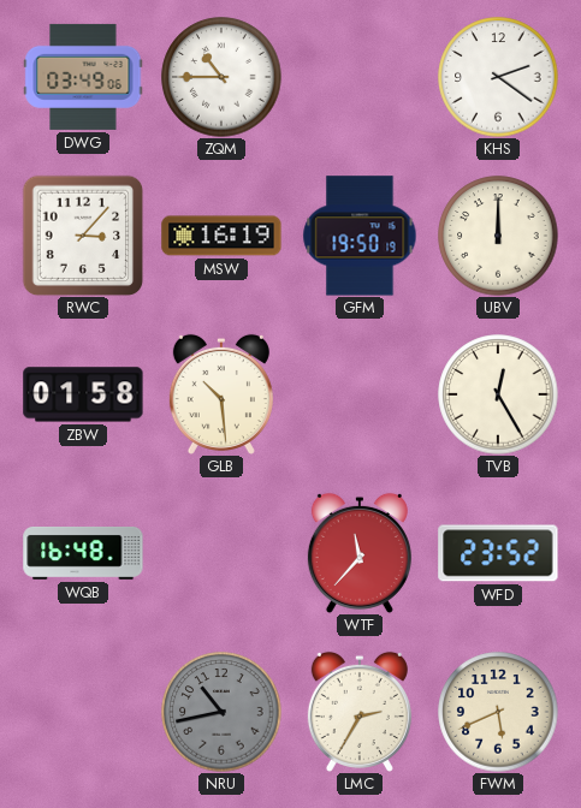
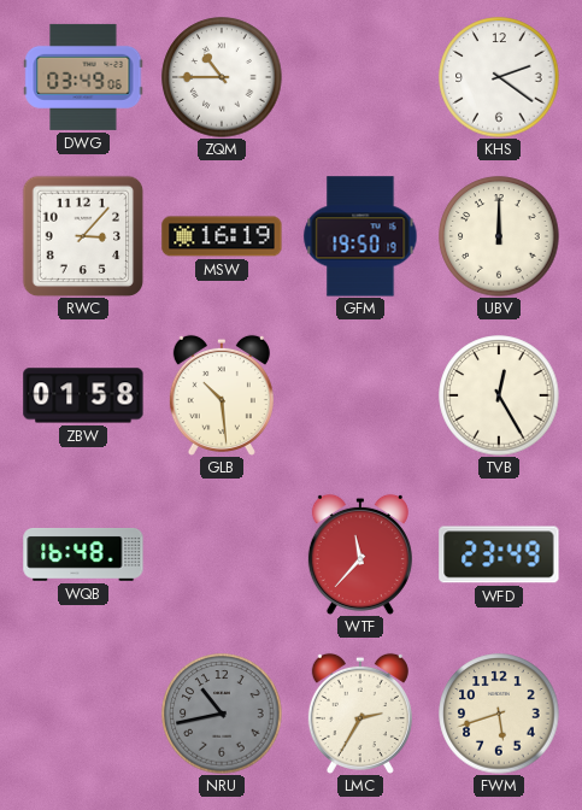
WFD: 23:52 -> 23:49 (499, 554)
FWM: 5:41 -> 5:42 (499, 714)
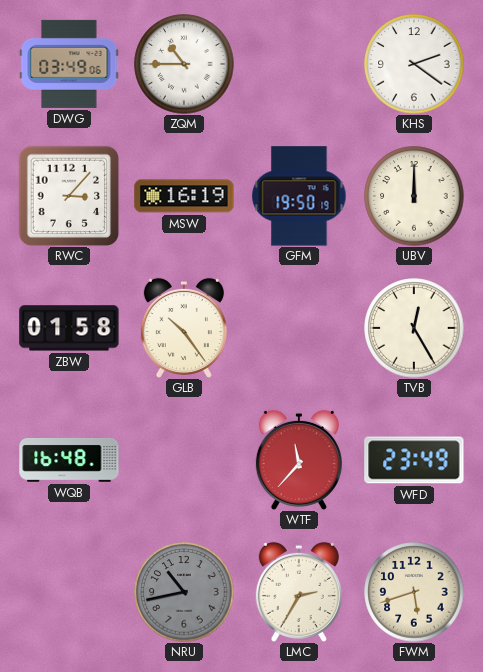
GLB: 10:29 -> 10:24 (184, 328)
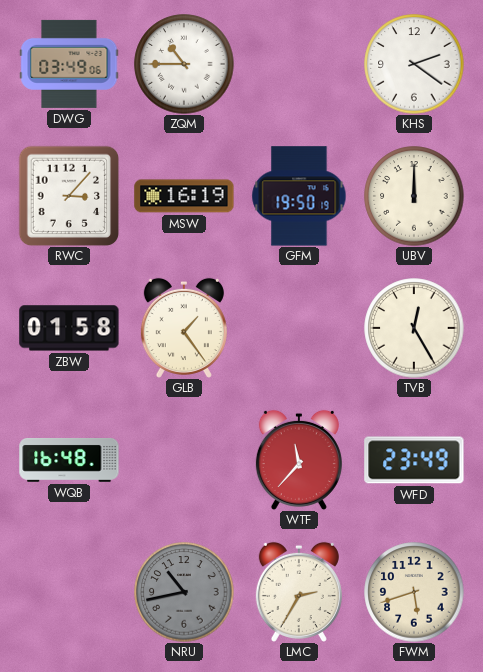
GLB: 10:24 -> 1:24 (184, 328)
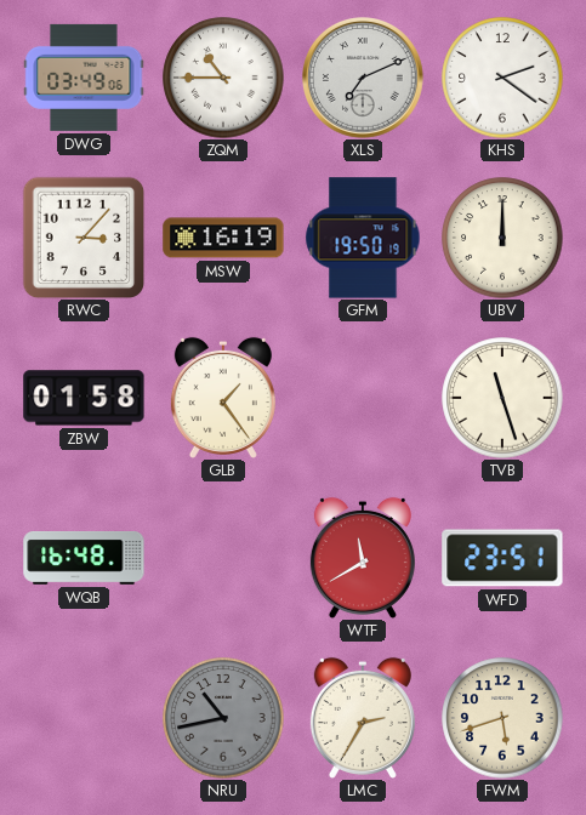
XLS: none -> 7:11 (364, 79)
TVB: 12:25 -> 11:27 (502, 398)
WTF: 11:37 -> 11:40 (363, 558)
WFD: 23:49 -> 23:51 (502, 558)
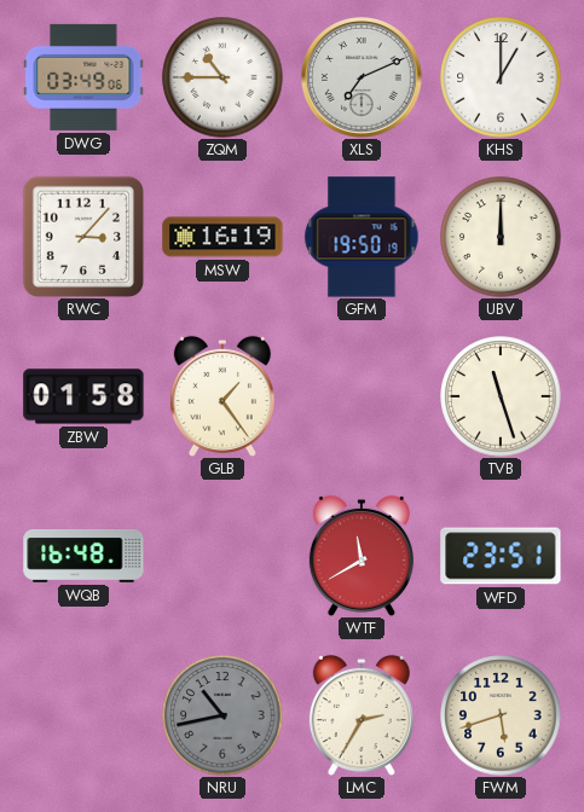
KHS: 2:21 -> 1:00 (501, 77)
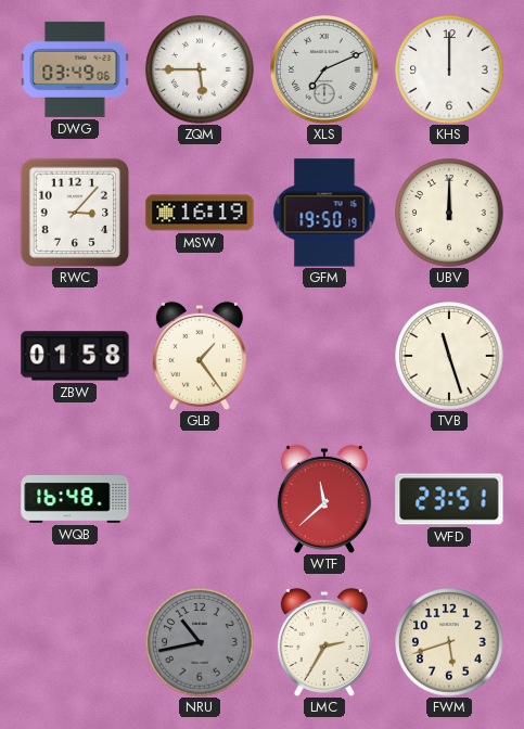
ZQM: 10:45 -> 5:45 (200, 69)
KHS: 1:00 -> 12:00 (449, 69)
WTF: 11:40 -> 11:38 (324, 499)
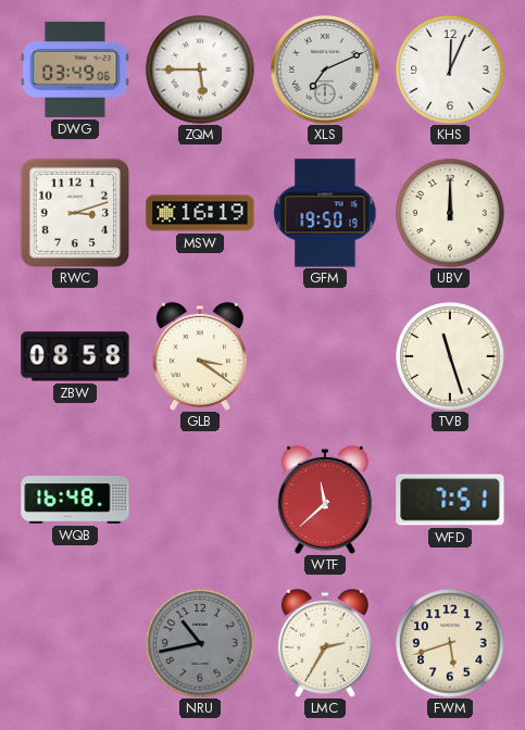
KHS: 12:00 -> 12:04 (450, 70)
RWC: 3:07 -> 3:12 (75, 213)
ZBW: 01:58 -> 08:58 (75, 356)
GLB: 1:24 -> 3:21 (200, 356)
WFD: 23:51 -> 7:51 (450, 500)
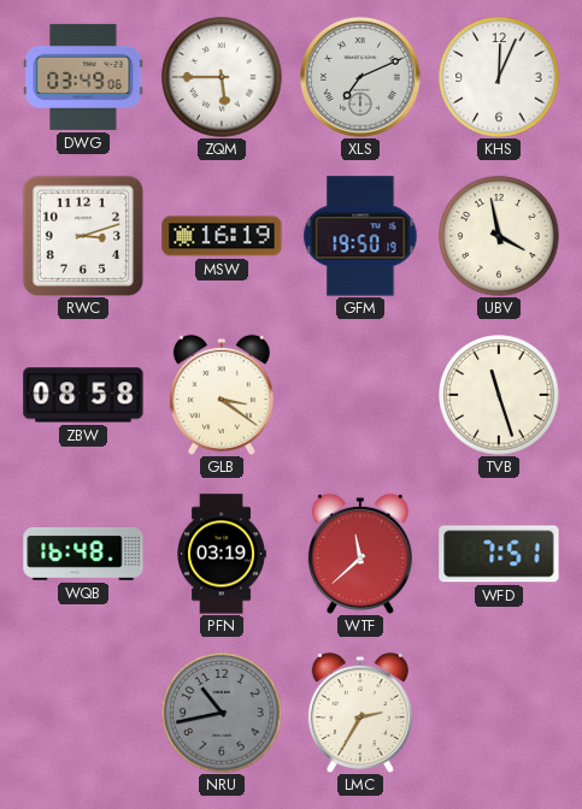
UBV: 12:00 -> 3:58 (499, 236)
PFN: none -> 03:19 (222, 554)
FWM: 5:42 -> none (450, 643)
